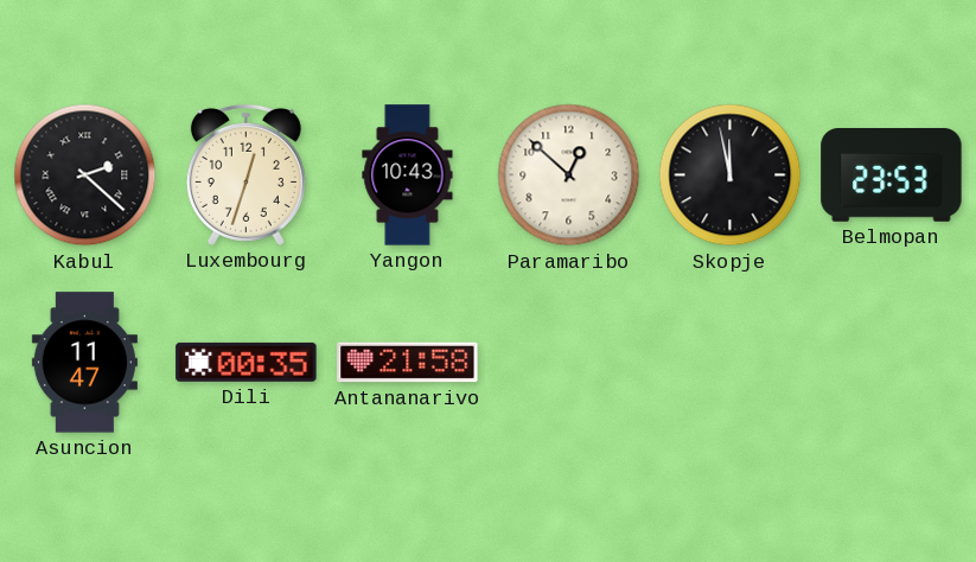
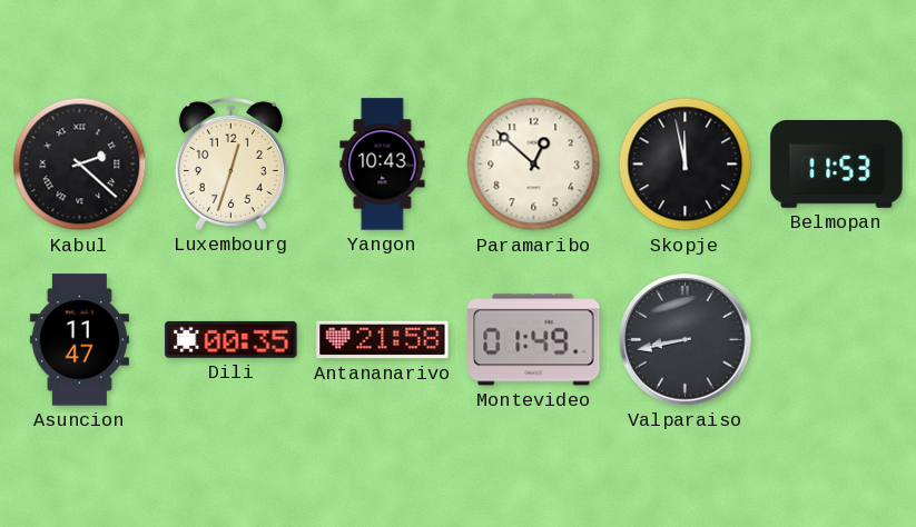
Belmopan: 23:53 -> 11:53 (837, 165)
Montevideo: none -> 01:49 (534, 340)
Valparaiso: none -> 8:43 (686, 340)
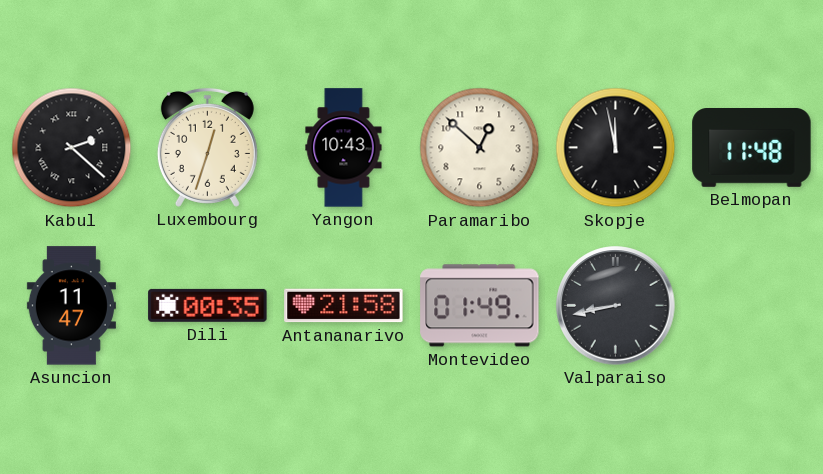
Belmopan: 11:53 -> 11:48 (752, 148)
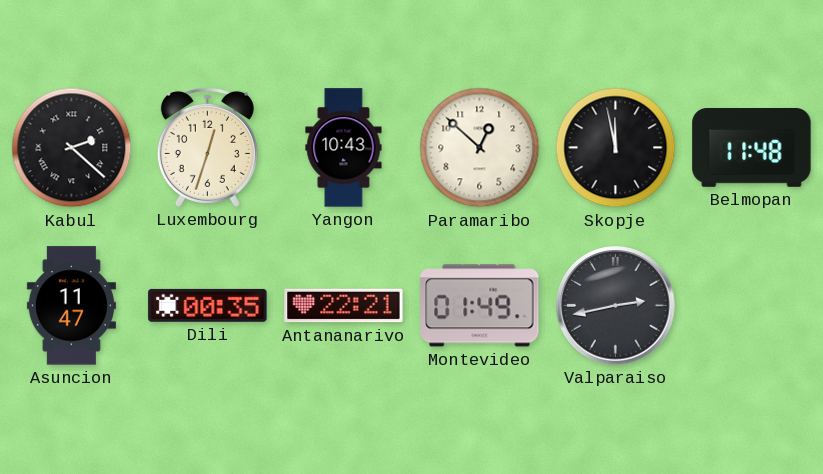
Antananarivo: 21:58 -> 22:21 (344, 306)
Valparaiso: 8:43 -> 2:43 (616, 306)
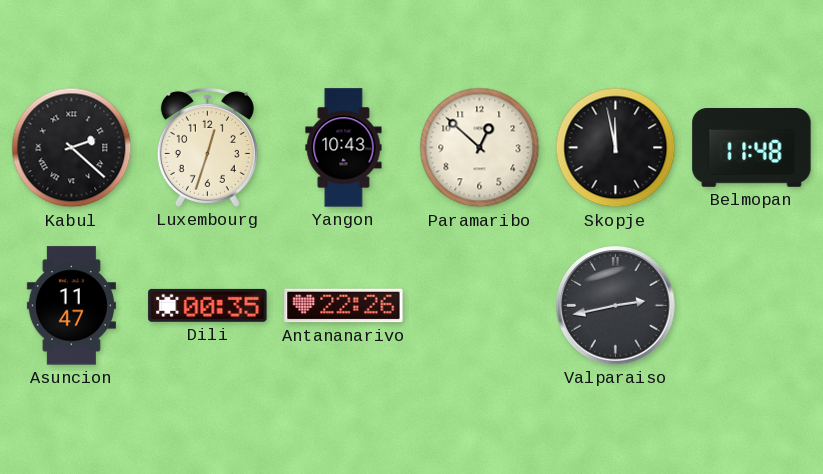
Antananarivo: 22:21 -> 22:26 (344, 306)
Montevideo: 01:49 -> none (480, 306)
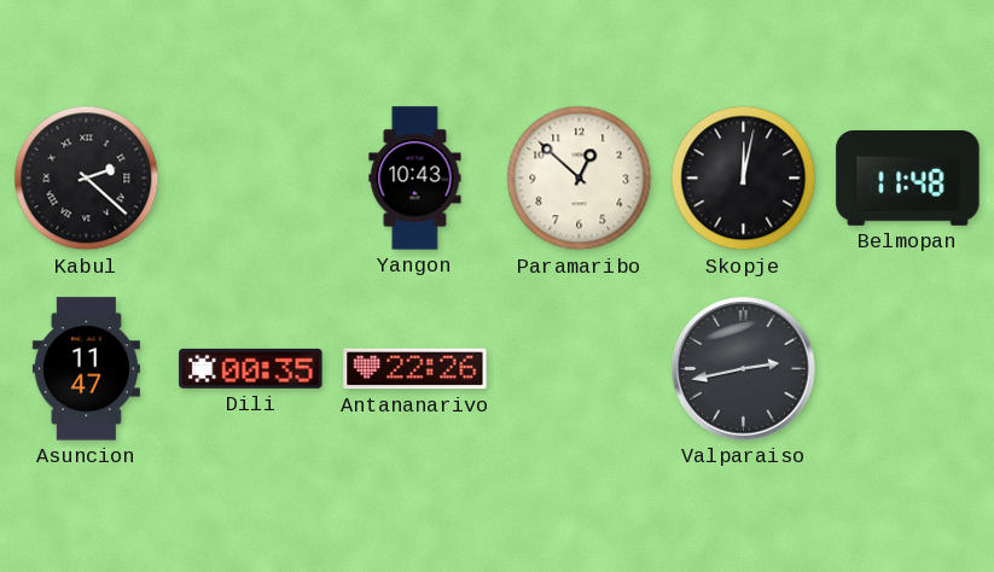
Luxembourg: 12:33 -> none (207, 147)
Skopje: 11:58 -> 12:02 (744, 179)
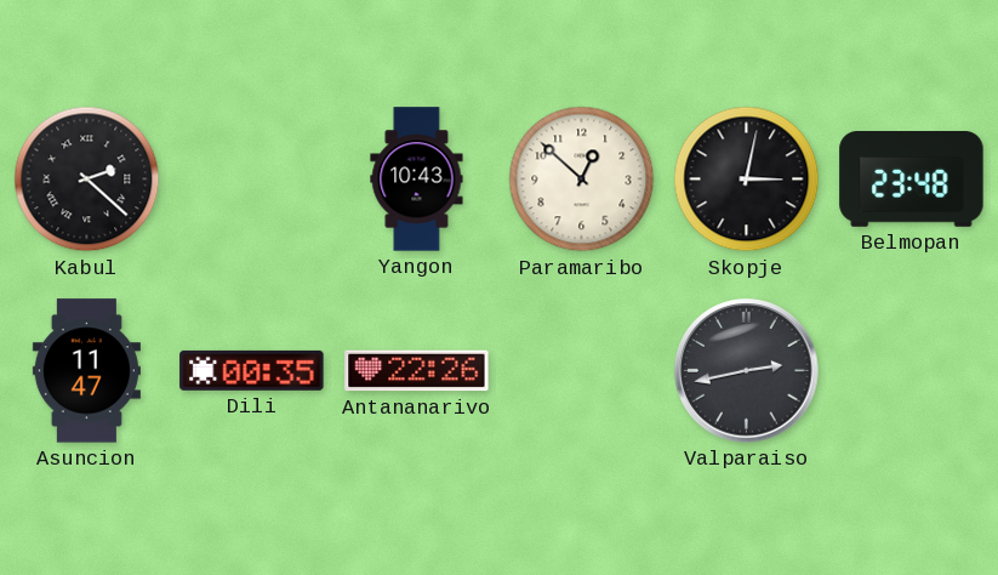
Skopje: 12:02 -> 3:02 (747, 180)
Belmopan: 11:48 -> 23:48 (912, 180)
